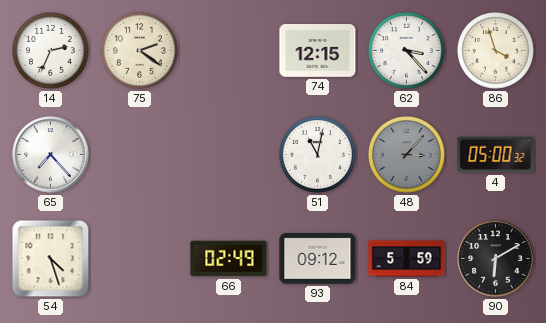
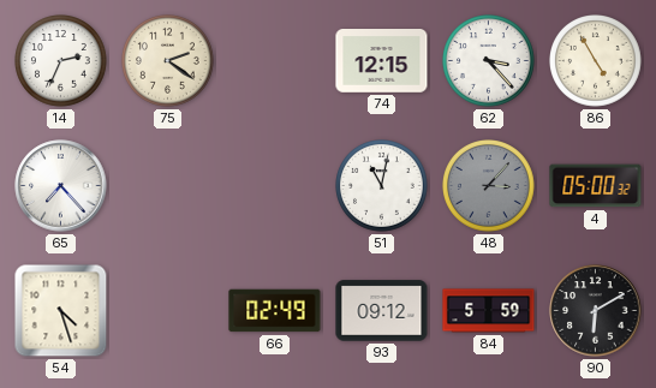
86: 3:57 -> 4:55 (596, 61)
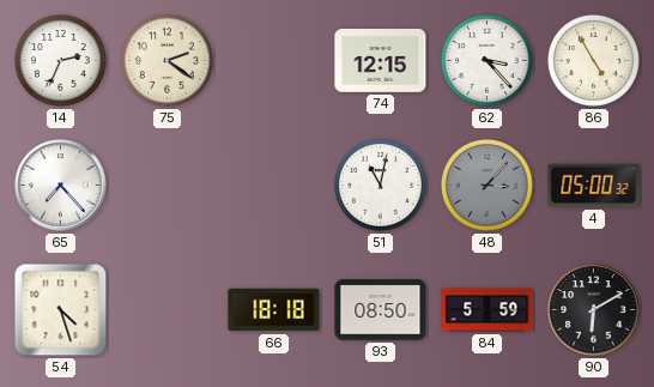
66: 02:49 -> 18:18 (274, 310)
93: 09:12 -> 08:50 (381, 310)
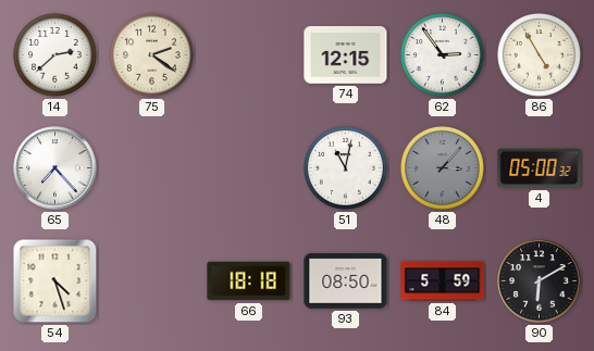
14: 2:34 -> 2:38 (55, 55)
62: 3:23 -> 2:54 (443, 55)
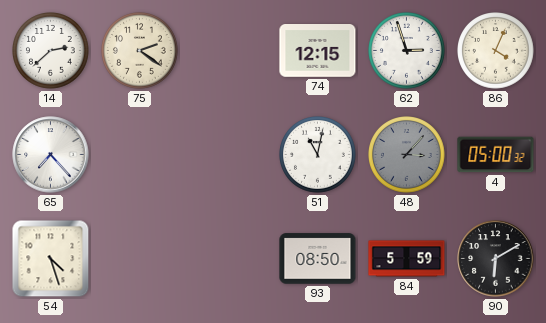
62: 2:54 -> 2:57 (407, 51)
86: 4:55 -> 4:04 (496, 51)
66: 18:18 -> none (249, 281)
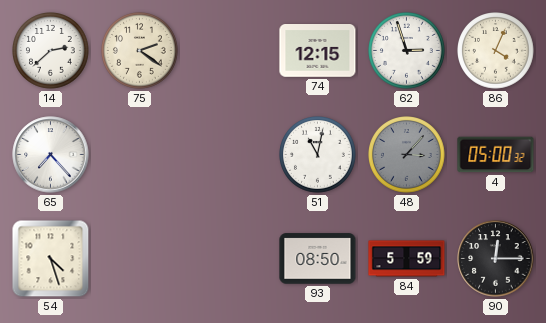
90: 6:10 -> 12:15 (496, 259)
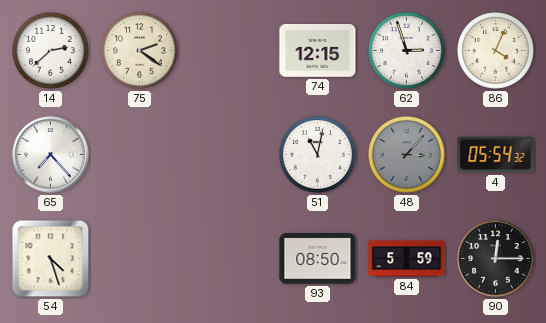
4: 05:00 -> 05:54 (496, 155)
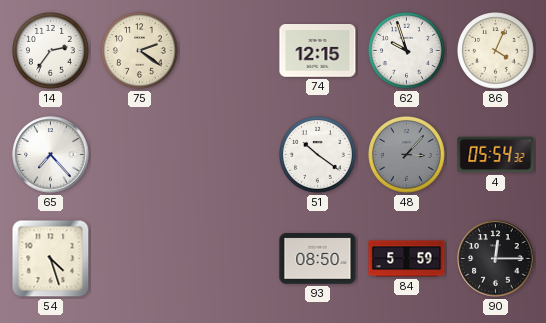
14: 2:38 -> 2:36 (51, 51)
62: 2:57 -> 9:57 (407, 51)
51: 11:02 -> 10:21 (318, 155)
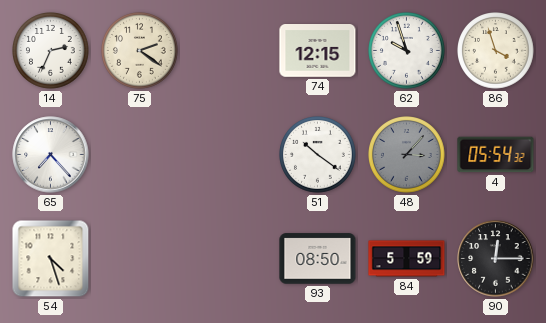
14: 2:36 -> 2:34 (51, 51)
86: 4:04 -> 3:57 (496, 51)
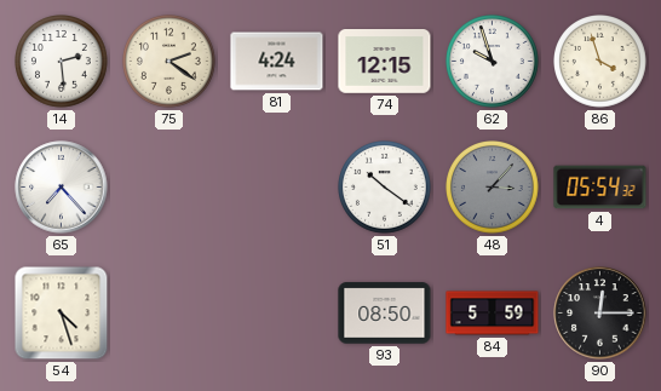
14: 2:34 -> 2:29 (62, 62)
81: none -> 4:24 (277, 62)
